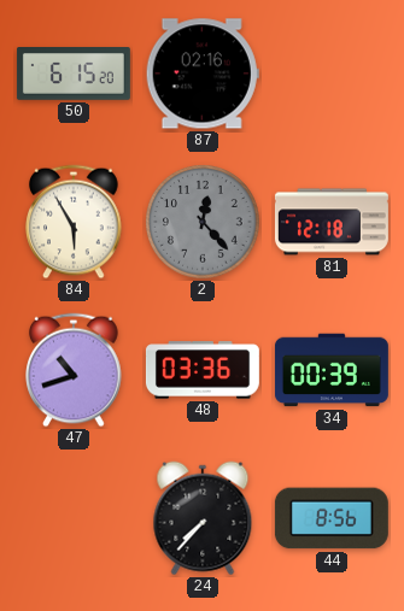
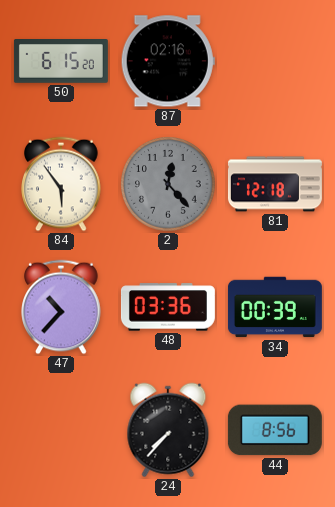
84: 5:55 -> 5:54 (61, 184)
47: 10:42 -> 10:37 (61, 307)
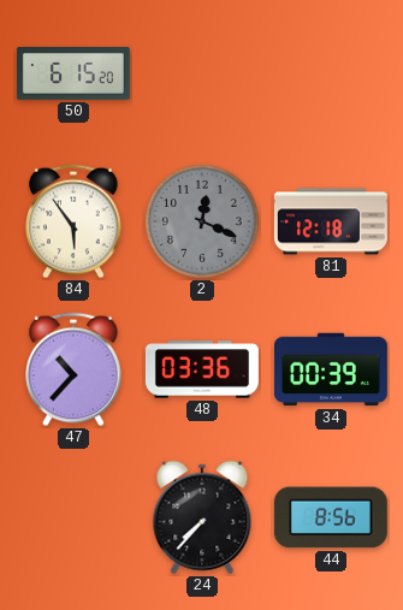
87: 02:16 -> none (168, 61)
2: 12:23 -> 12:19 (202, 221)
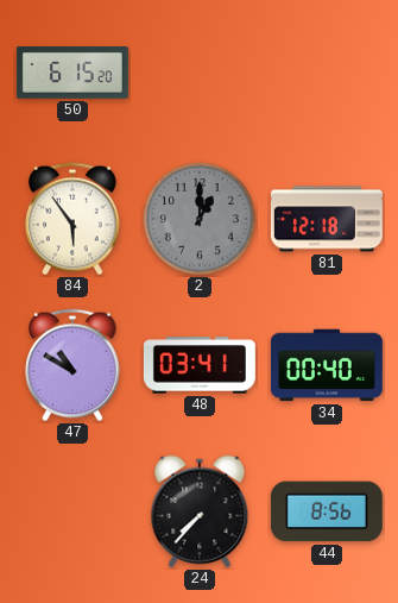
2: 12:19 -> 1:00 (200, 219)
47: 10:37 -> 10:50 (72, 365)
48: 03:36 -> 03:41 (200, 365)
34: 00:39 -> 00:40 (327, 365)
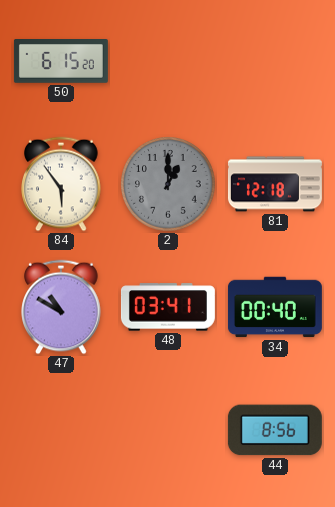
24: 7:37 -> none (200, 511)
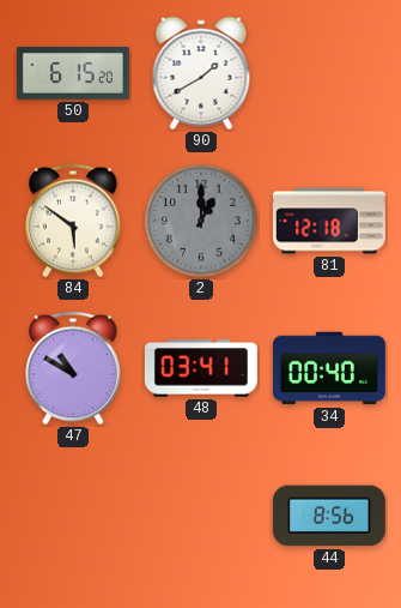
90: none -> 1:40 (201, 73)
84: 5:54 -> 5:51 (73, 221)
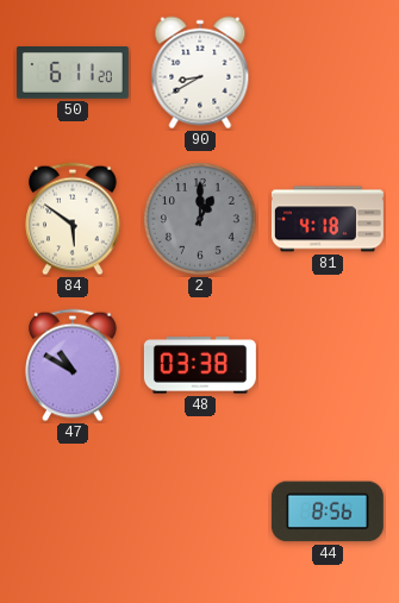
50: 6:15 -> 6:11 (73, 73)
90: 1:40 -> 8:40 (200, 73)
81: 12:18 -> 4:18 (328, 219)
48: 03:41 -> 03:38 (200, 365)
34: 00:40 -> none (329, 368)
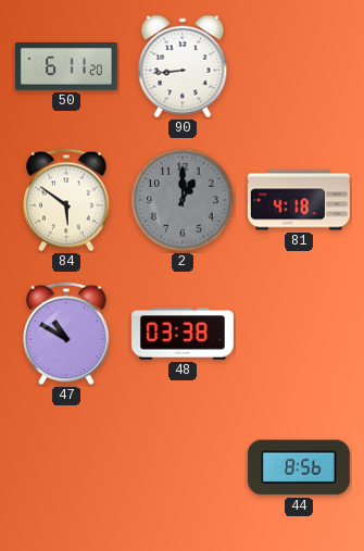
90: 8:40 -> 8:44 (183, 66)
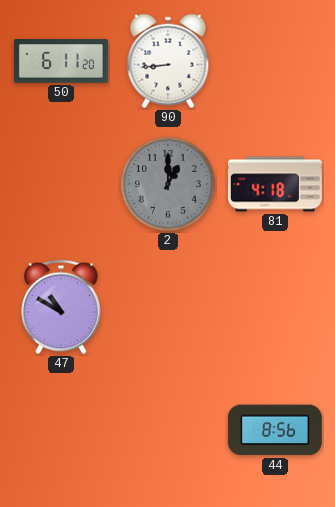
84: 5:51 -> none (66, 200)
48: 03:38 -> none (183, 334)
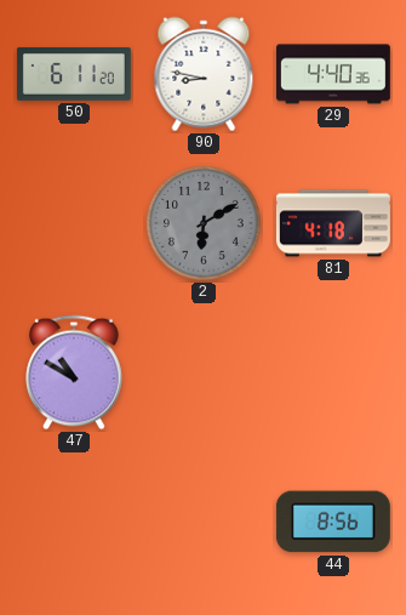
90: 8:44 -> 8:47 (204, 74)
29: none -> 4:40 (333, 74)
2: 1:00 -> 6:10 (204, 223)
